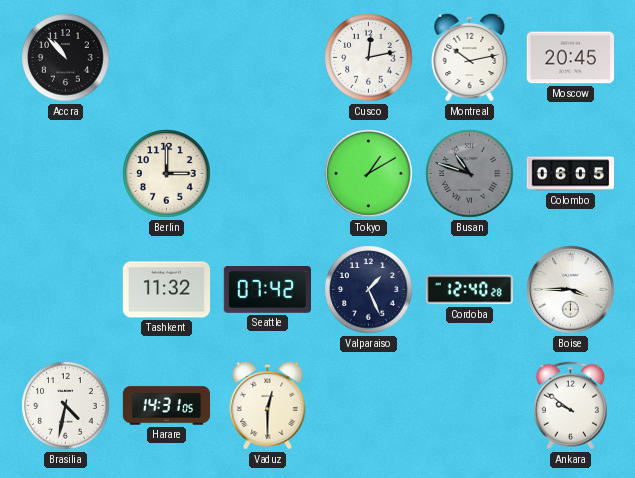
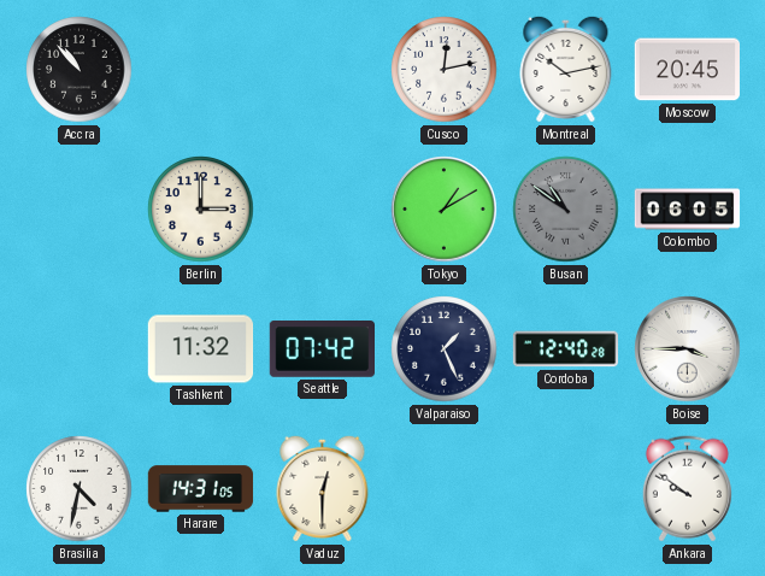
Busan: 10:48 -> 10:51 (566, 210)
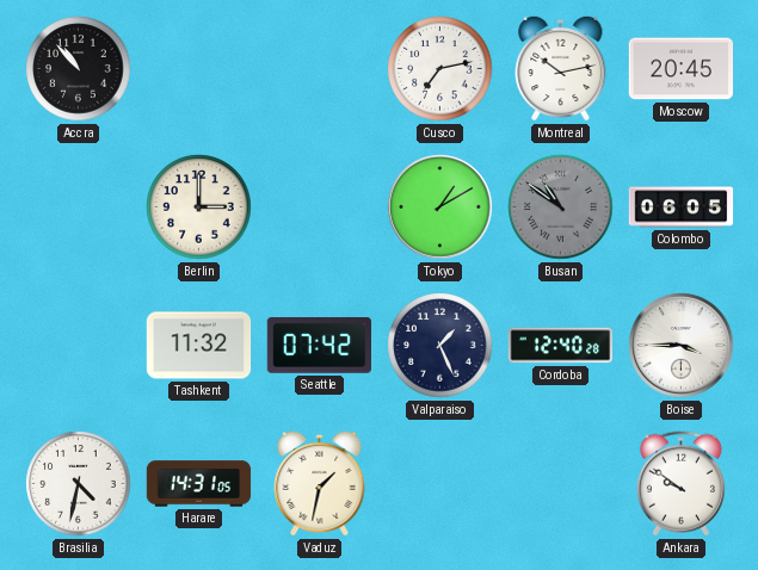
Cusco: 12:13 -> 7:13 (440, 69)
Vaduz: 12:30 -> 1:32 (320, 483)
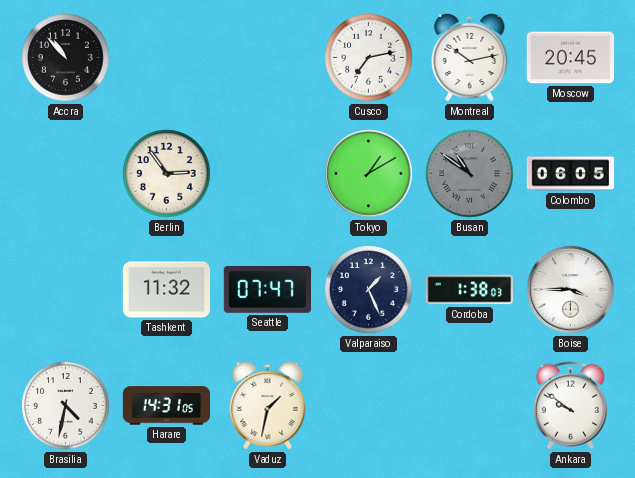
Berlin: 3:00 -> 2:54 (167, 174)
Seattle: 07:42 -> 07:47 (267, 290)
Cordoba: 12:40 -> 1:38 (470, 290)
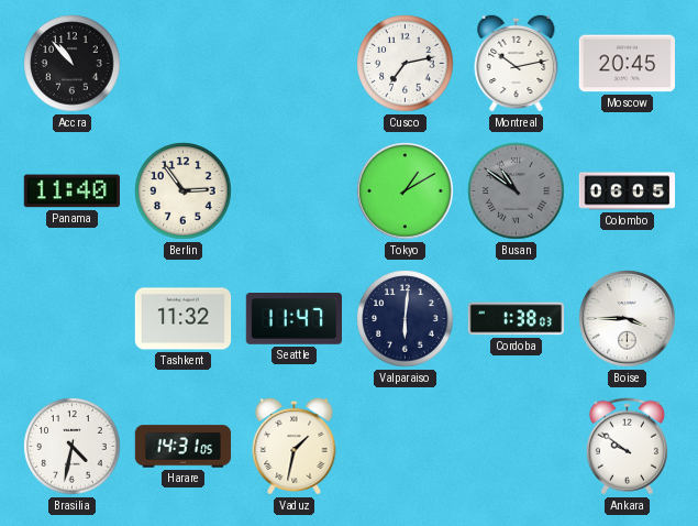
Panama: none -> 11:40 (71, 191)
Seattle: 07:47 -> 11:47 (293, 319)
Valparaiso: 1:26 -> 6:01 (406, 319)
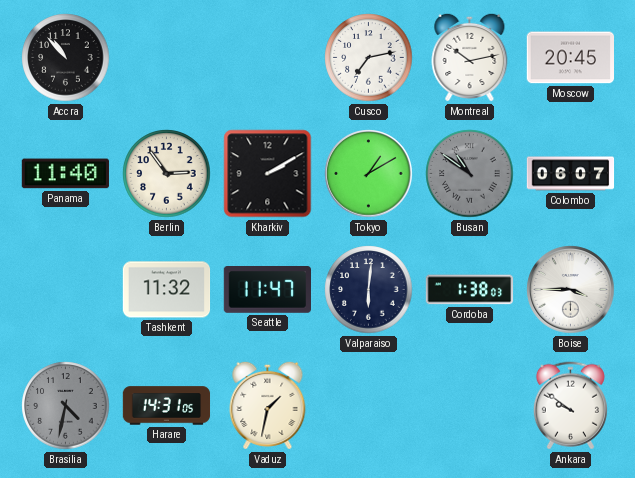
Kharkiv: none -> 2:10 (268, 174)
Colombo: 06:05 -> 06:07 (571, 174)
Brasilia dial: white -> grey (66, 406)
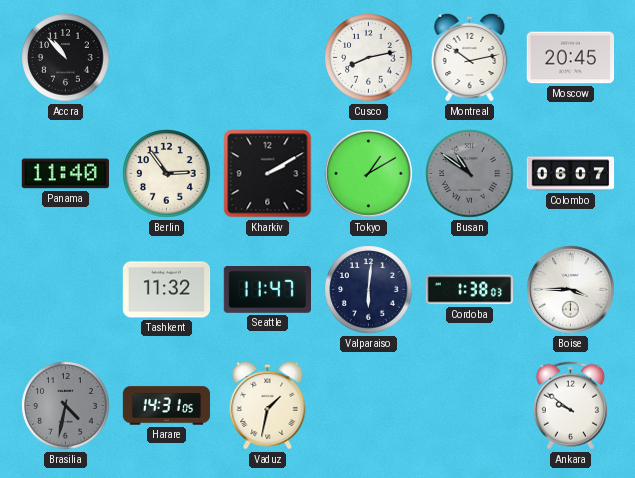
Cusco: 7:13 -> 8:13 (369, 58)
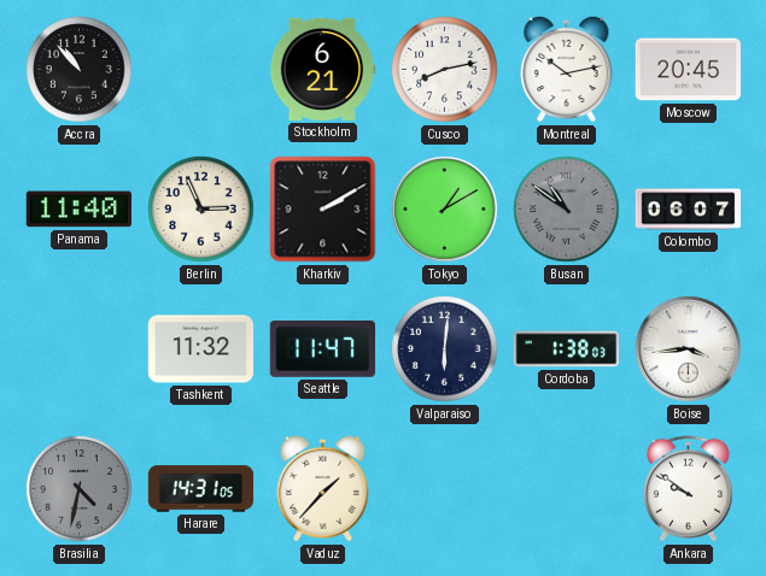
Stockholm: none -> 6:21 (322, 69)
Berlin: 2:54 -> 2:56 (201, 210)
Boise: 3:45 -> 3:44 (689, 349)
Vaduz: 1:32 -> 1:37 (323, 488)
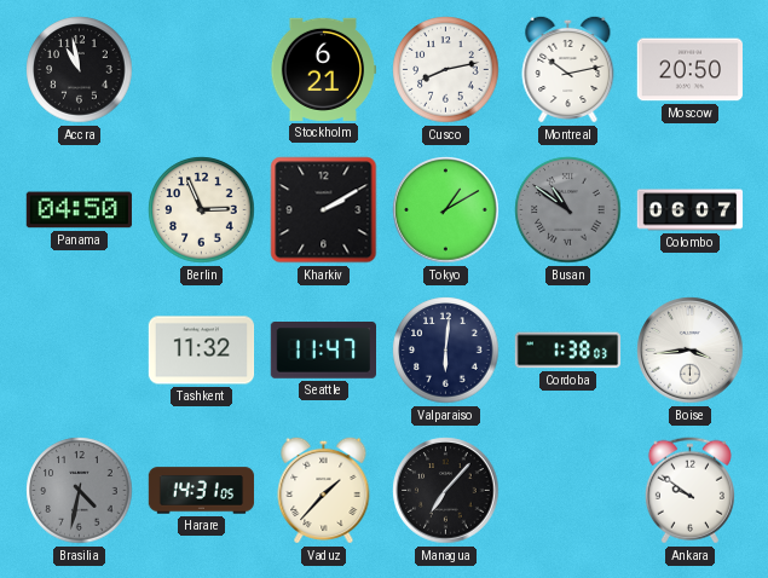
Accra: 10:53 -> 10:58 (80, 70)
Moscow: 20:45 -> 20:50 (689, 70)
Panama: 11:40 -> 04:50 (79, 210)
Managua: none -> 7:07 (446, 491)
